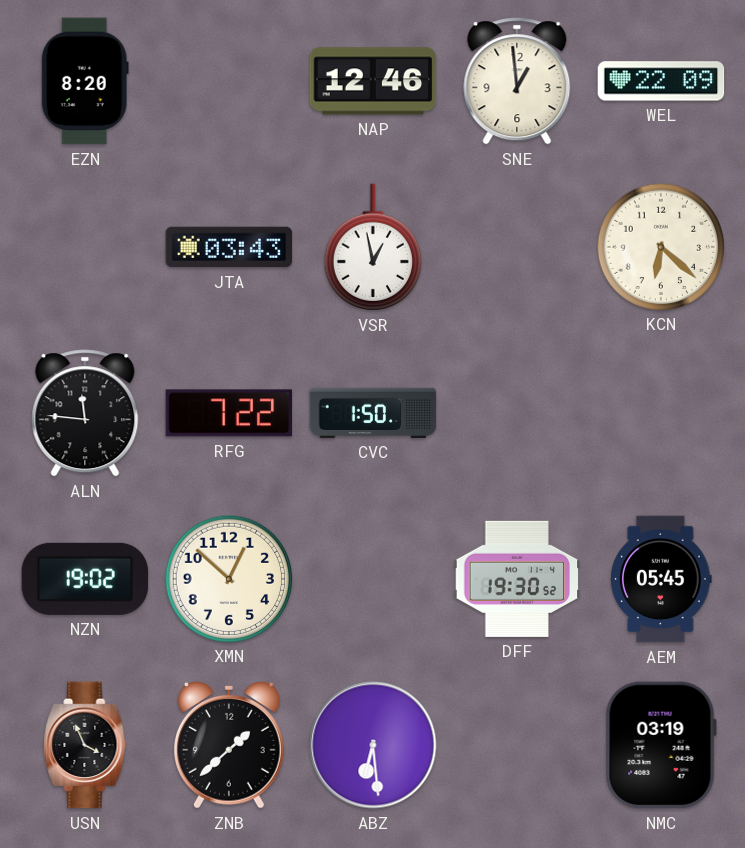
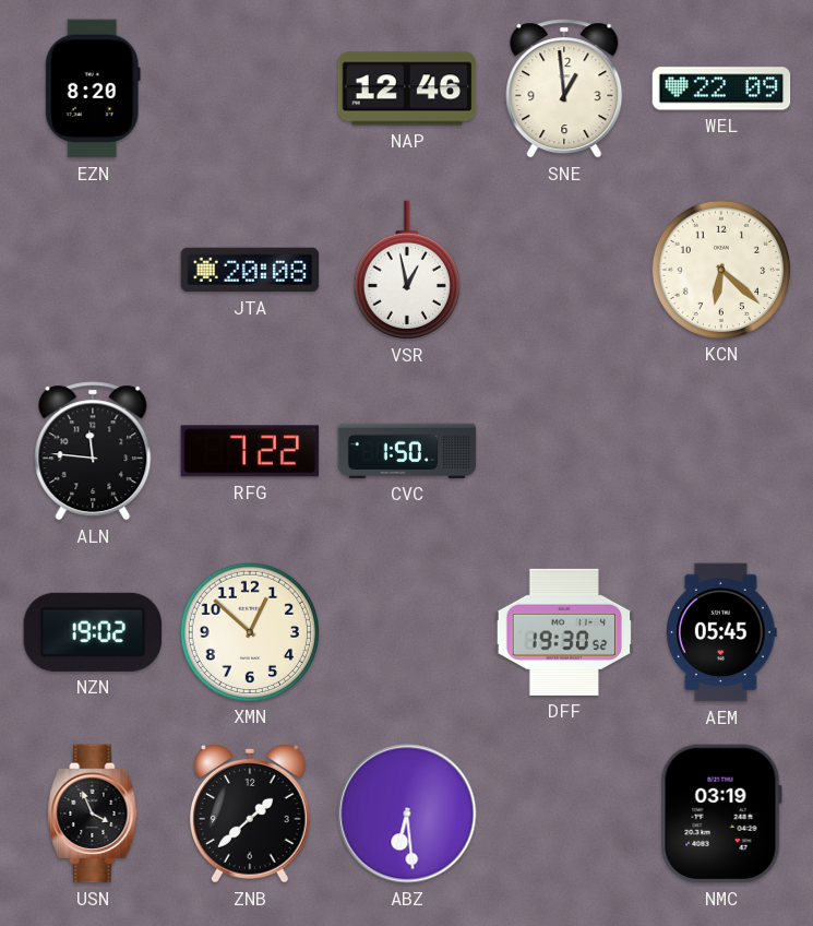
JTA: 03:43 -> 20:08 (250, 270)
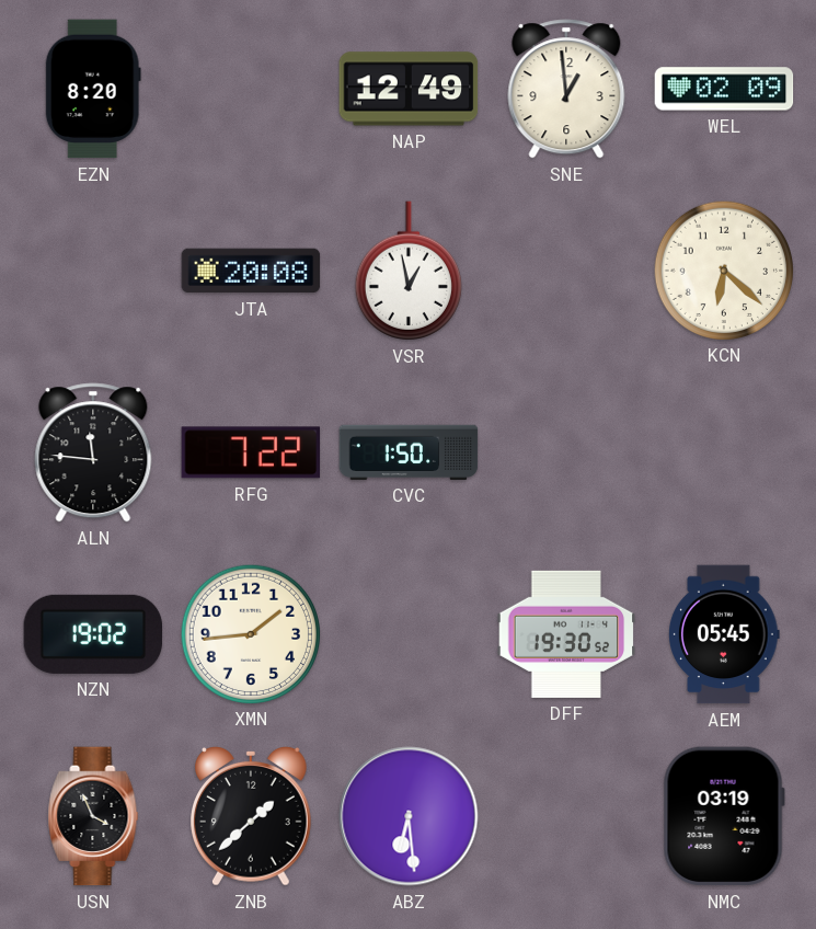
NAP: 12:46 -> 12:49 (409, 89)
WEL: 22:09 -> 02:09 (724, 89)
XMN: 12:52 -> 1:44 (250, 633)
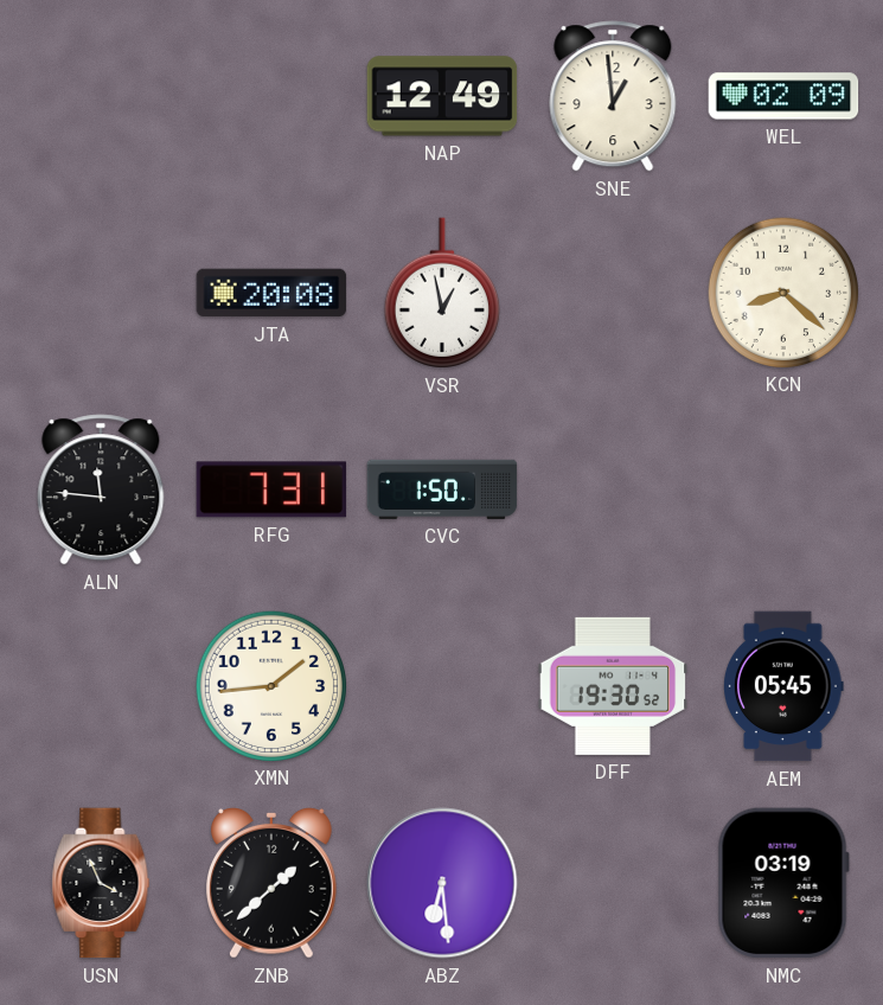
EZN: 8:20 -> none (93, 89)
KCN: 6:22 -> 8:22 (782, 292)
RFG: 7:22 -> 7:31 (271, 489)
NZN: 19:02 -> none (93, 634)
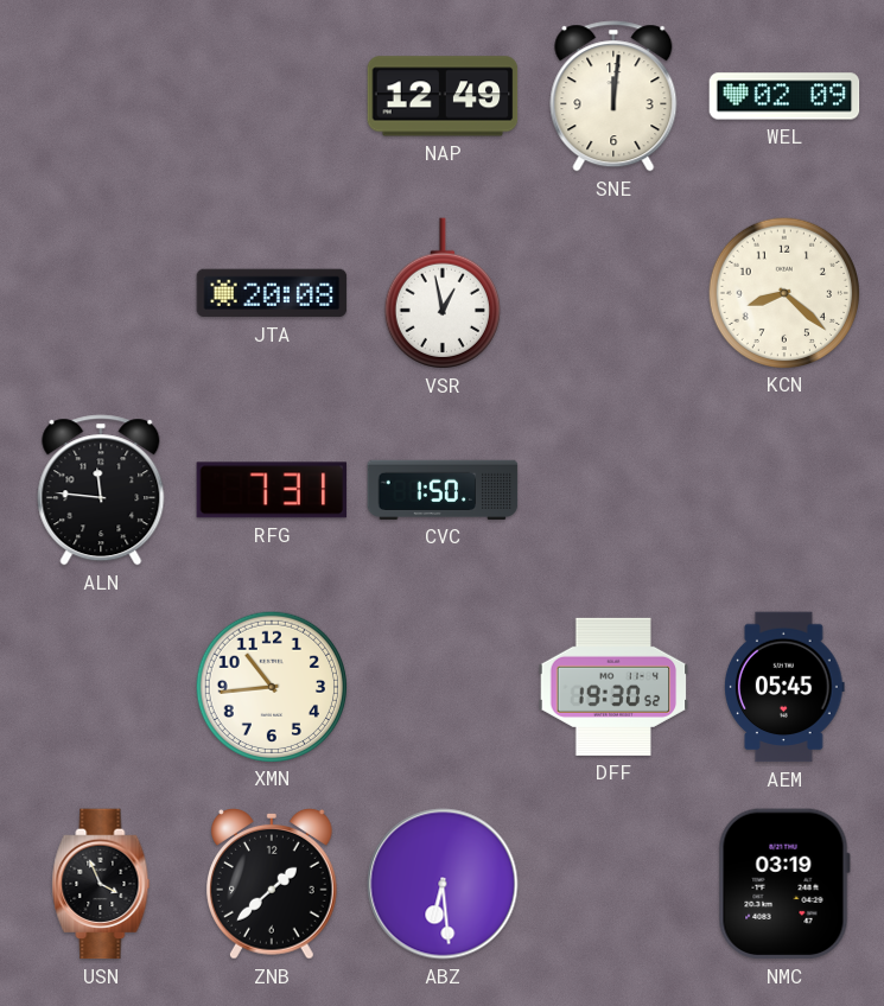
SNE: 12:59 -> 12:01 (613, 96)
XMN: 1:44 -> 10:44 (271, 686)
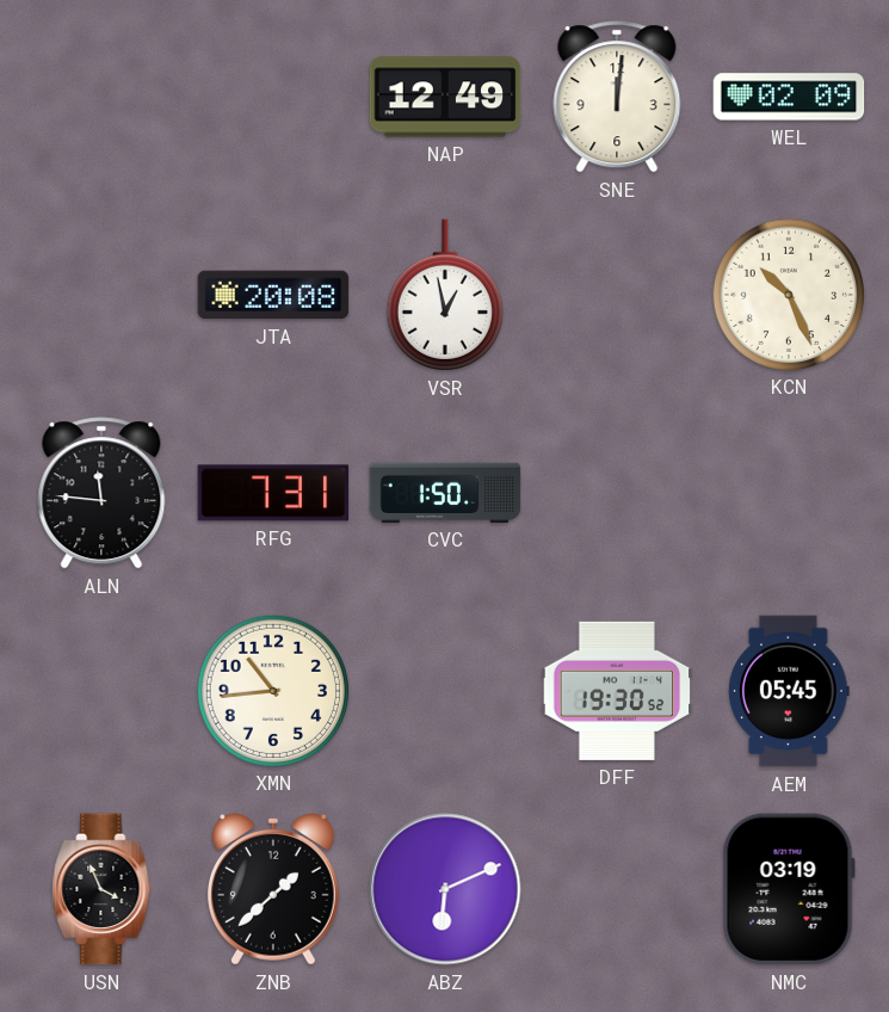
KCN: 8:22 -> 10:26 (788, 294)
ABZ: 6:29 -> 6:11 (445, 889)
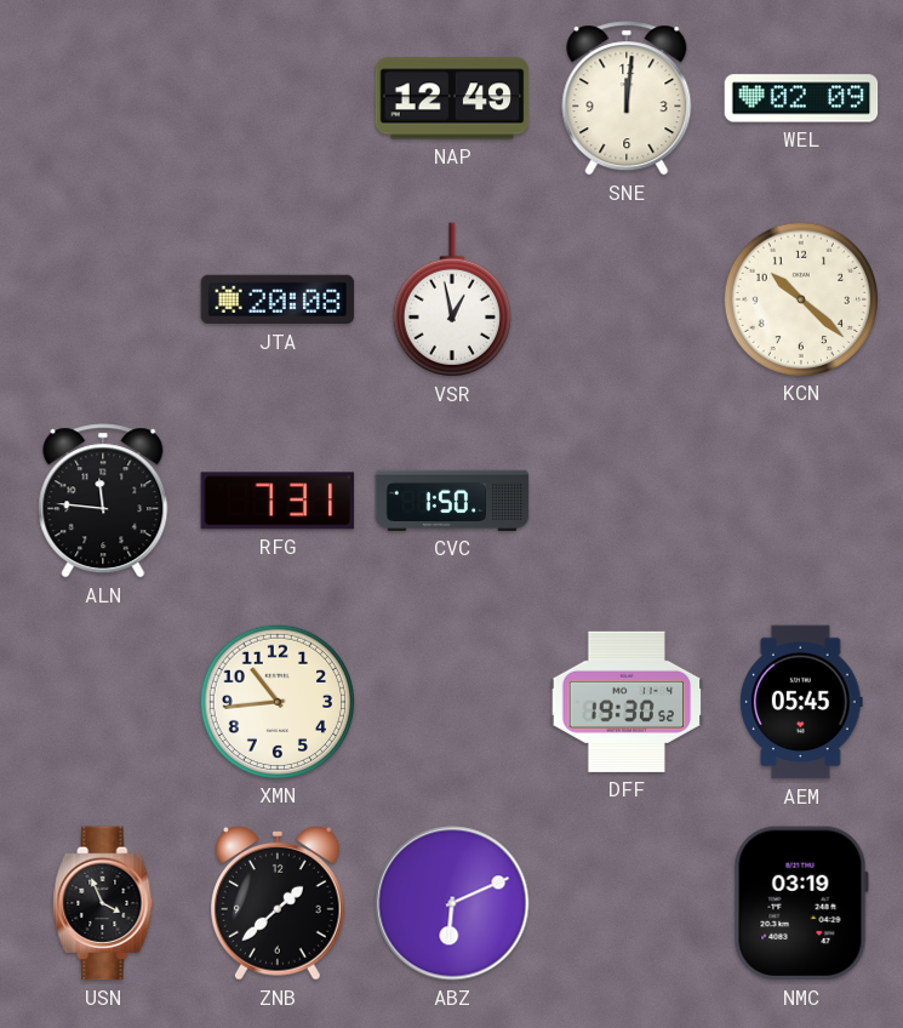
KCN: 10:26 -> 10:22 (800, 298)
